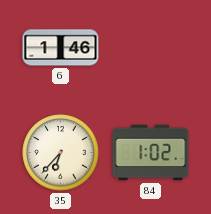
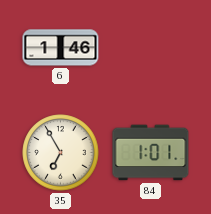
35: 6:37 -> 6:55 (61, 153)
84: 1:02 -> 1:01 (151, 153)
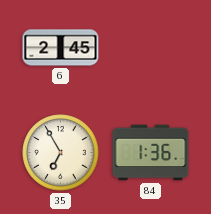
6: 1:46 -> 2:45 (61, 48)
84: 1:01 -> 1:36 (151, 153)
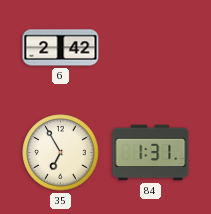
6: 2:45 -> 2:42 (61, 48)
84: 1:36 -> 1:31 (151, 153)
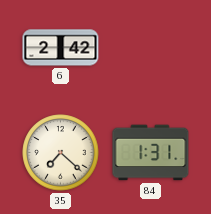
35: 6:55 -> 7:22 (61, 153)
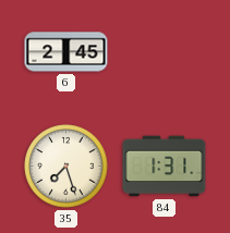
6: 2:42 -> 2:45 (66, 52)
35: 7:22 -> 7:27 (66, 167)
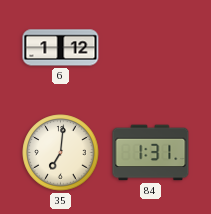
6: 2:45 -> 1:12 (61, 48)
35: 7:27 -> 7:01 (61, 153)
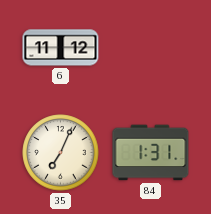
6: 1:12 -> 11:12 (61, 48)
35: 7:01 -> 7:04 (61, 153)
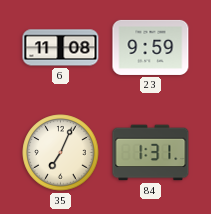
6: 11:12 -> 11:08 (61, 48)
23: none -> 9:59 (151, 47)
